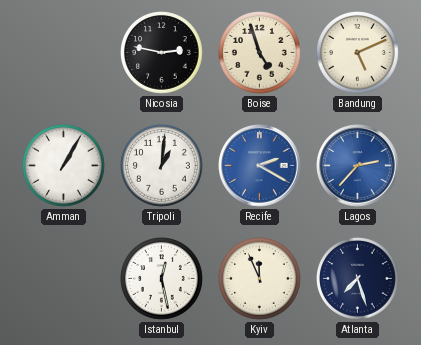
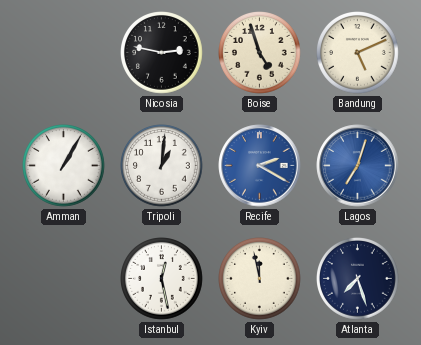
Lagos: 2:37 -> 7:03 (358, 166)
Kyiv: 11:56 -> 11:58 (260, 279)
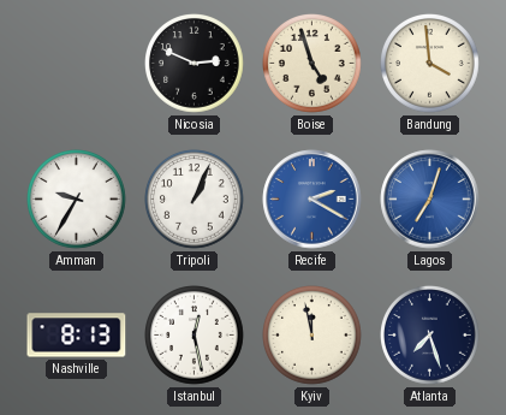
Nicosia: 2:47 -> 2:49 (195, 64)
Bandung: 5:11 -> 3:59 (430, 64)
Amman: 1:05 -> 9:35 (77, 200)
Tripoli: 1:01 -> 1:04 (195, 200)
Nashville: none -> 8:13 (77, 336)
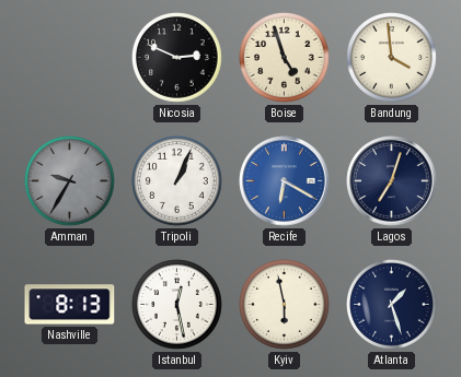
Amman dial: white -> grey (70, 181)
Recife: 2:20 -> 6:20 (285, 181)
Lagos dial: blue -> navy (392, 181)
Kyiv: 11:58 -> 5:58 (285, 305)
Atlanta: 7:27 -> 1:27 (392, 305)
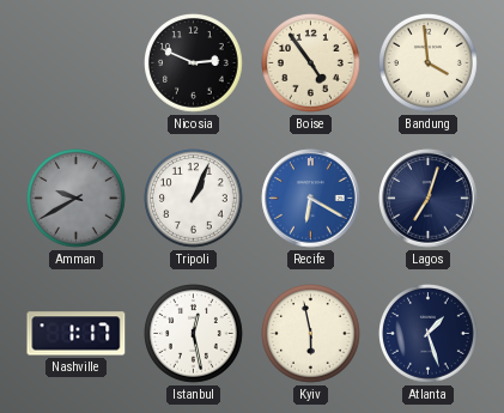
Boise: 4:57 -> 4:54 (311, 63)
Amman: 9:35 -> 9:40 (77, 199)
Nashville: 8:13 -> 1:17 (77, 334)
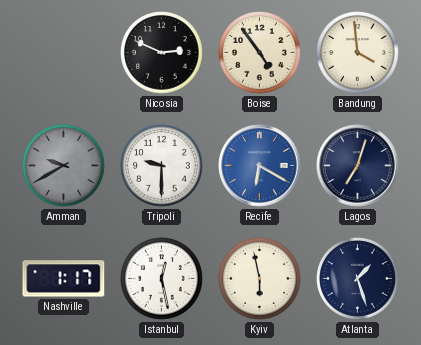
Tripoli: 1:04 -> 9:30 (162, 166)
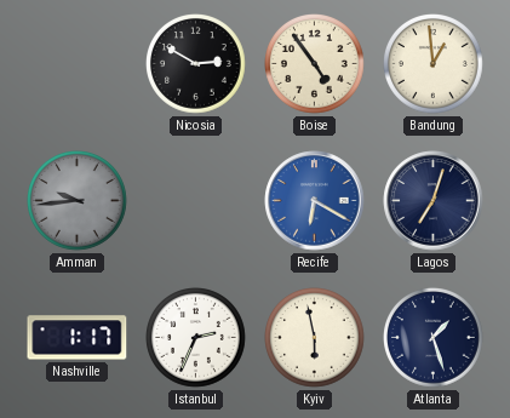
Nicosia: 2:49 -> 2:50 (196, 64)
Bandung: 3:59 -> 12:59 (434, 64)
Amman: 9:40 -> 9:44 (78, 201)
Tripoli: 9:30 -> none (162, 166)
Istanbul: 12:28 -> 2:34 (196, 338)
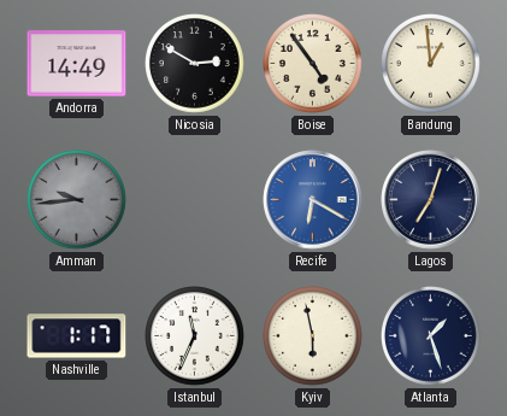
Andorra: none -> 14:49 (77, 64)
Istanbul: 2:34 -> 11:34 (195, 336)
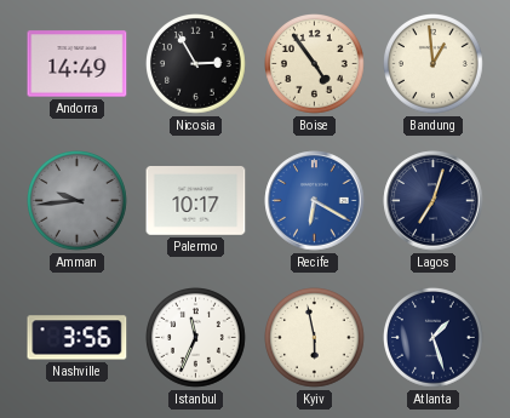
Nicosia: 2:50 -> 2:55 (196, 64)
Palermo: none -> 10:17 (196, 201)
Nashville: 1:17 -> 3:56 (78, 338)
